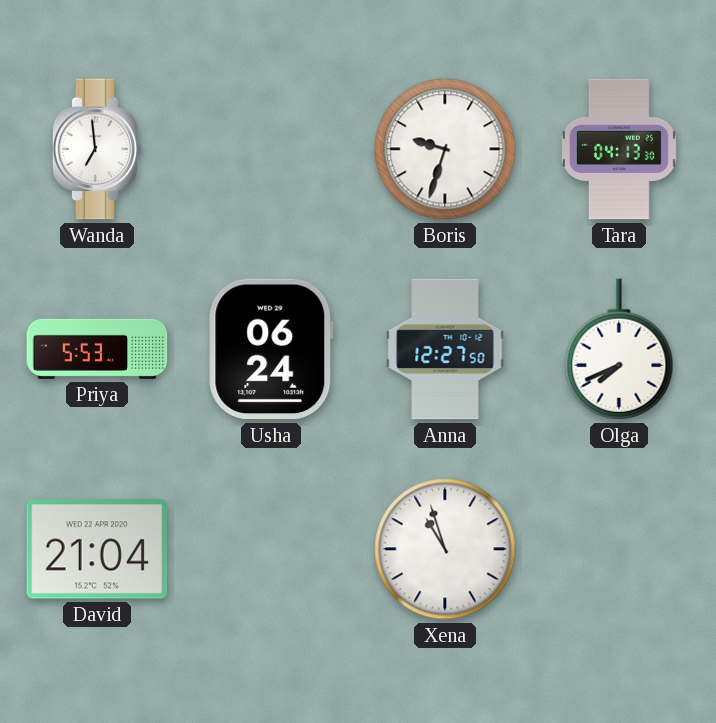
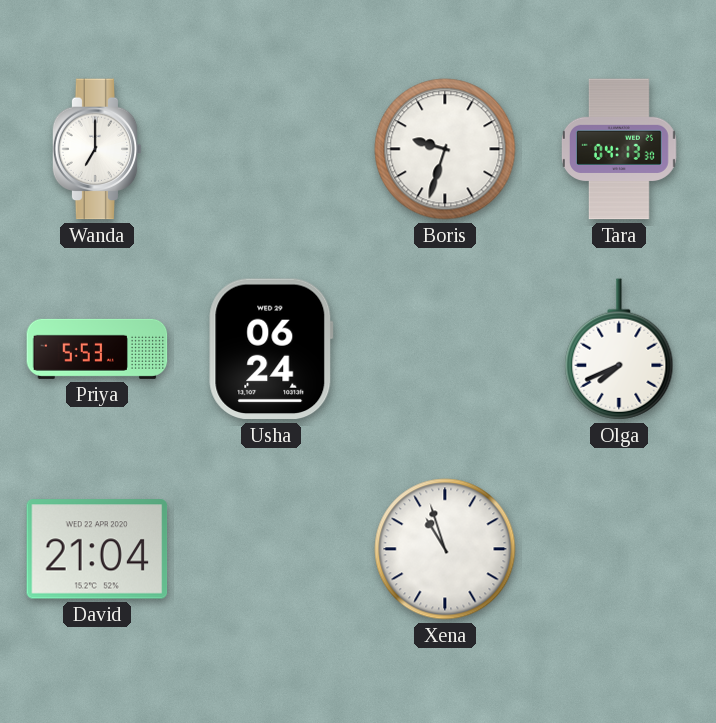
Wanda: 6:59 -> 7:00 (97, 149)
Anna: 12:27 -> none (445, 349)
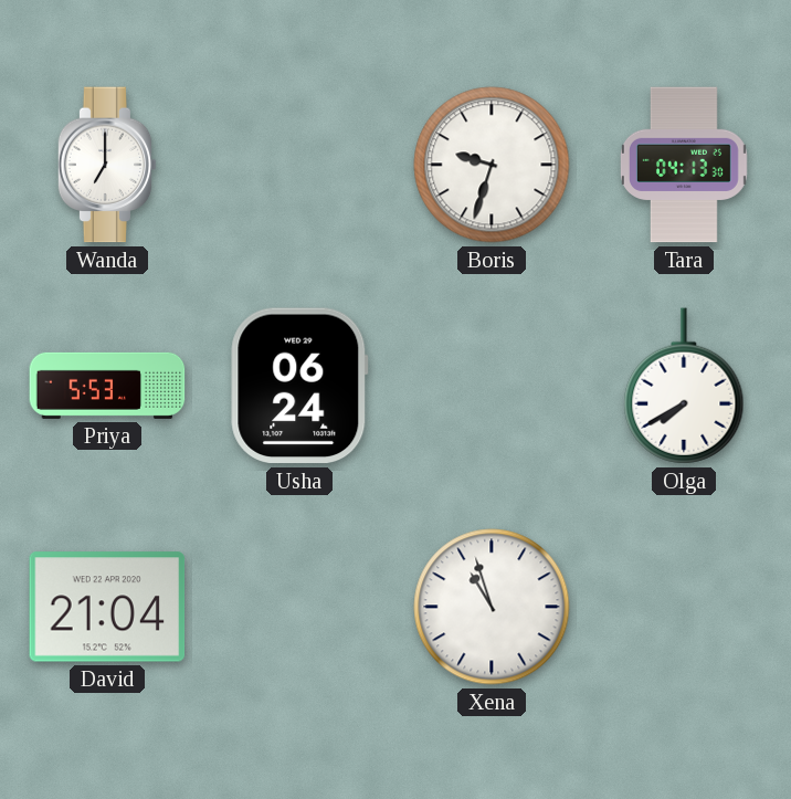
Olga: 7:41 -> 7:40 (684, 386)
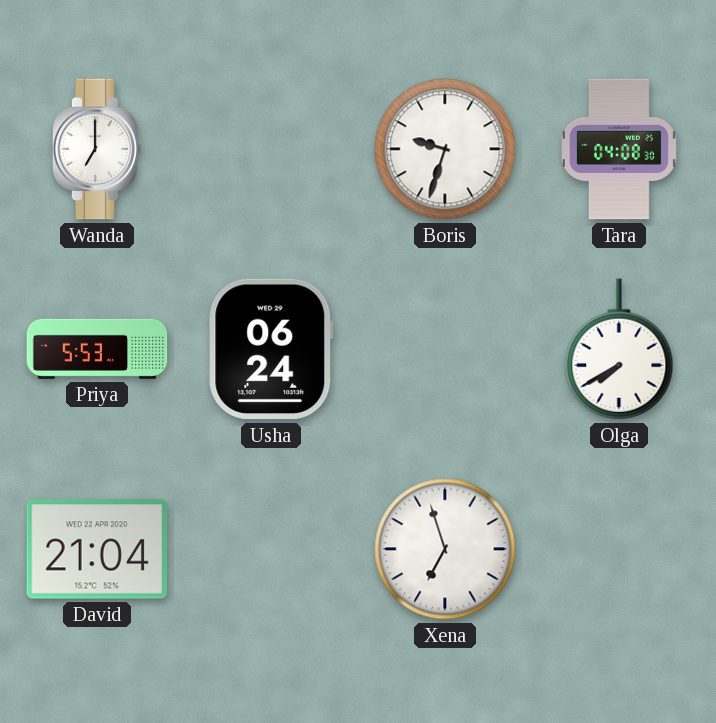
Tara: 04:13 -> 04:08 (619, 149)
Xena: 10:57 -> 6:57 (445, 549)
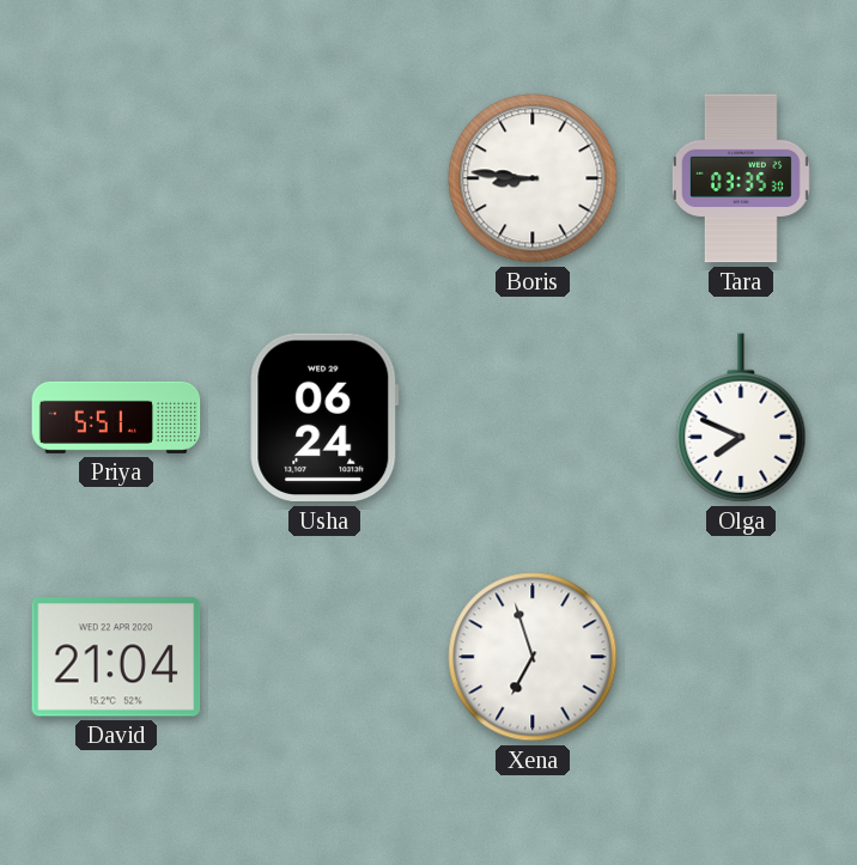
Wanda: 7:00 -> none (97, 149)
Boris: 9:33 -> 8:46 (533, 178)
Tara: 04:08 -> 03:35 (741, 178)
Priya: 5:53 -> 5:51 (116, 418)
Olga: 7:40 -> 7:49 (741, 418)
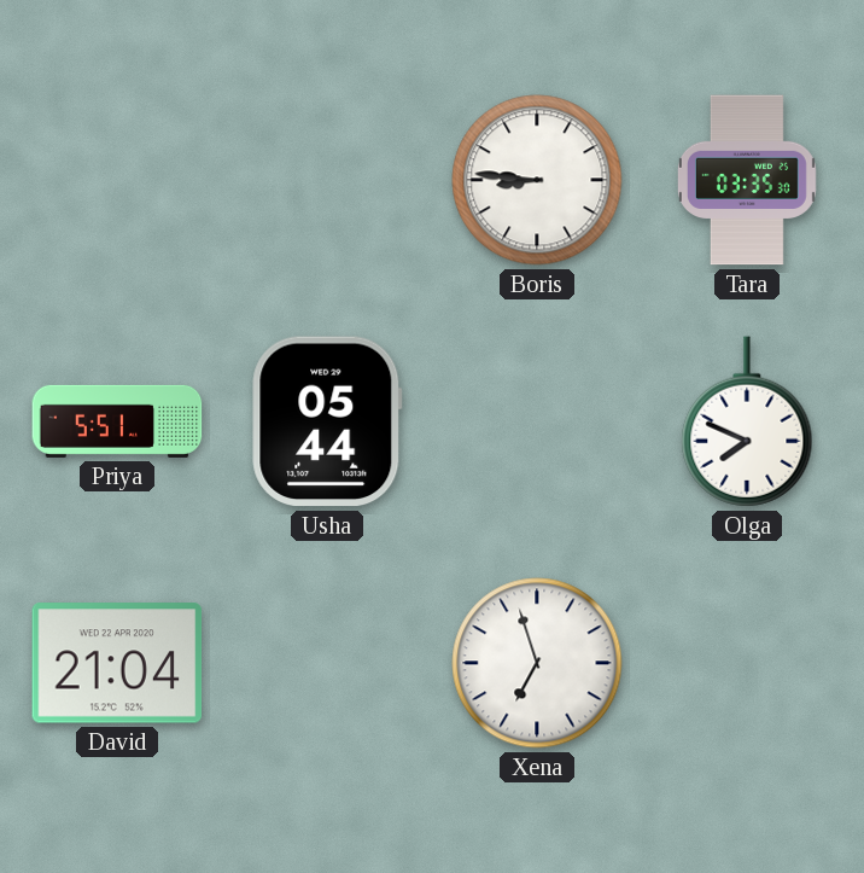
Usha: 06:24 -> 05:44 (327, 421)
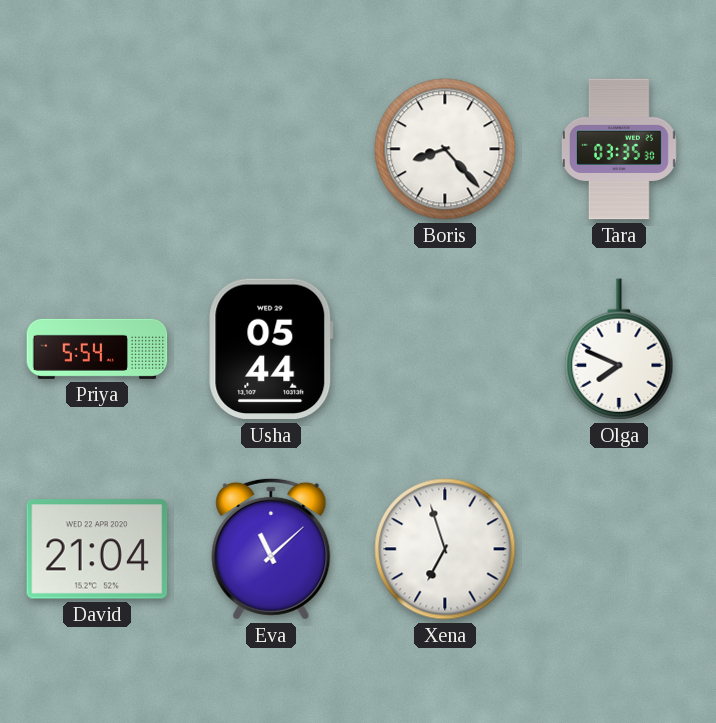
Boris: 8:46 -> 8:23 (445, 149)
Priya: 5:51 -> 5:54 (97, 349)
Eva: none -> 11:08 (271, 549)
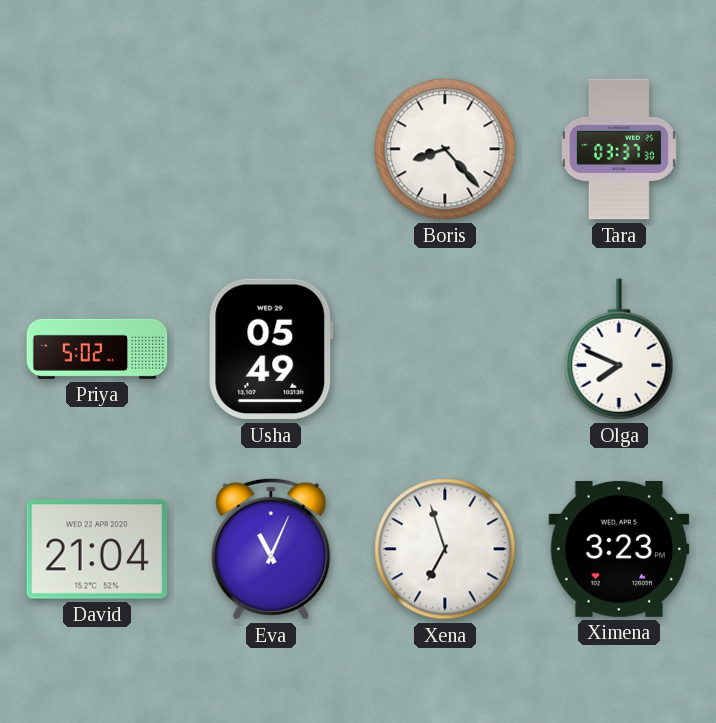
Tara: 03:35 -> 03:37 (619, 149)
Priya: 5:54 -> 5:02 (97, 349)
Usha: 05:44 -> 05:49 (271, 349)
Eva: 11:08 -> 11:04 (271, 549)
Ximena: none -> 3:23 (619, 549)
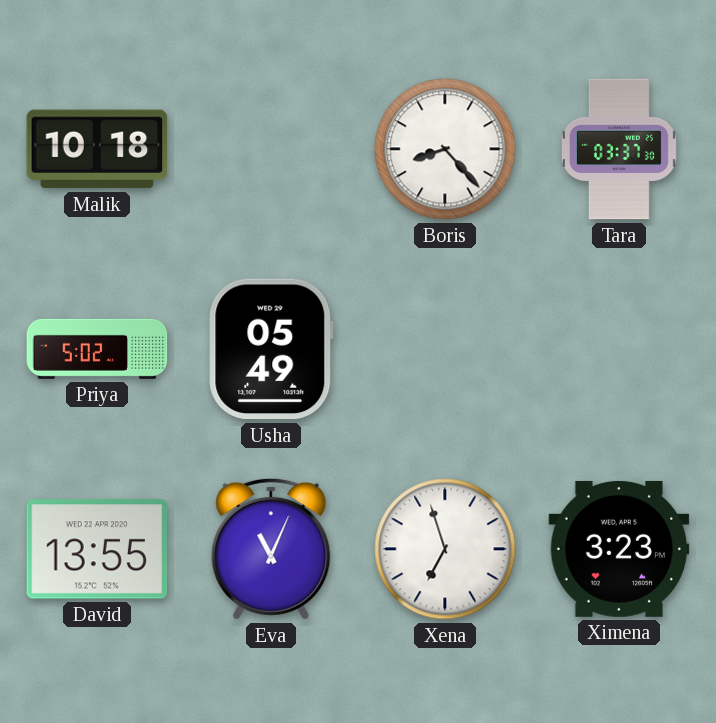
Malik: none -> 10:18 (97, 149)
Olga: 7:49 -> none (619, 349)
David: 21:04 -> 13:55 (97, 549)
